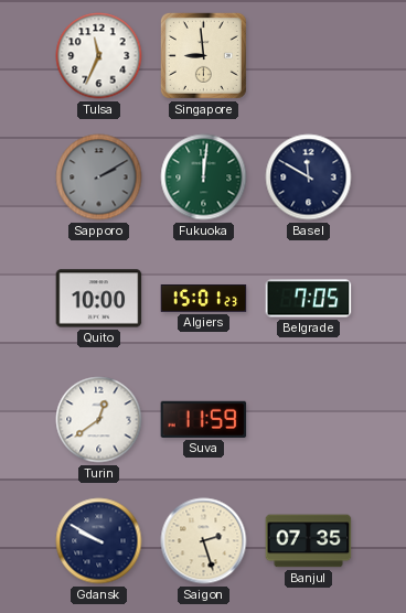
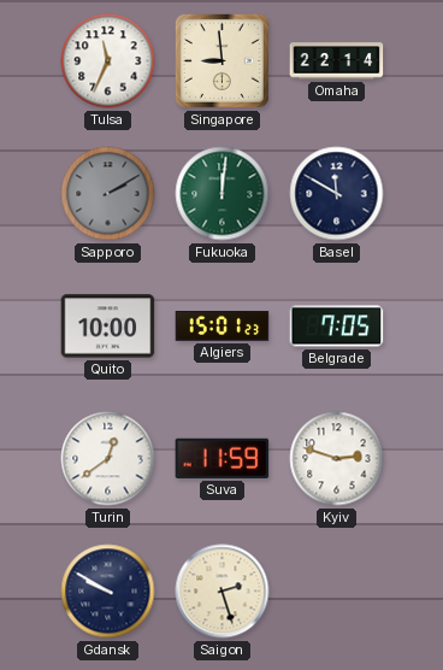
Omaha: none -> 22:14 (337, 61)
Kyiv: none -> 2:48 (337, 459)
Banjul: 07:35 -> none (309, 541)
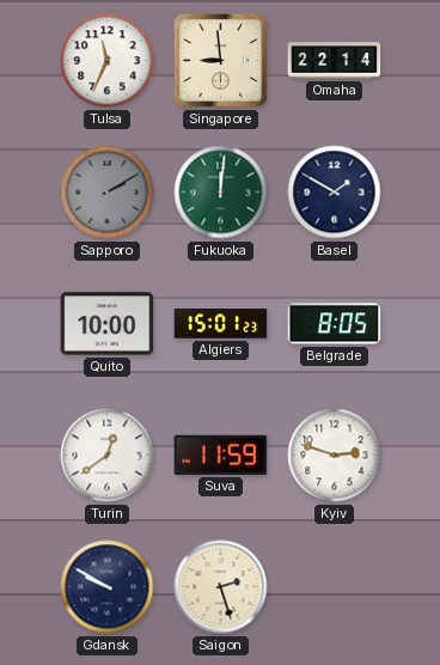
Basel: 11:50 -> 1:50 (335, 193)
Belgrade: 7:05 -> 8:05 (335, 324)
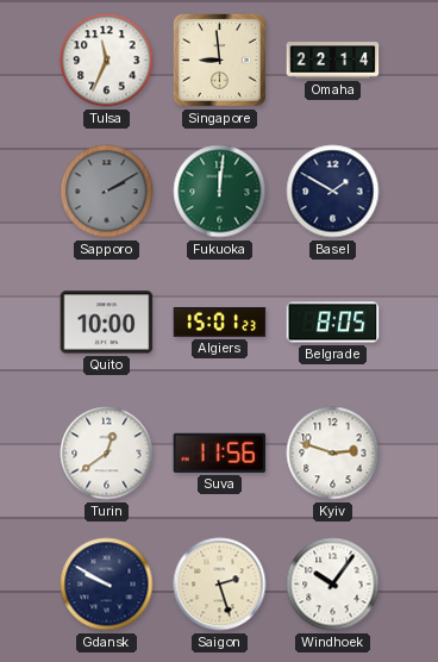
Suva: 11:59 -> 11:56 (220, 452)
Windhoek: none -> 10:06 (333, 585)
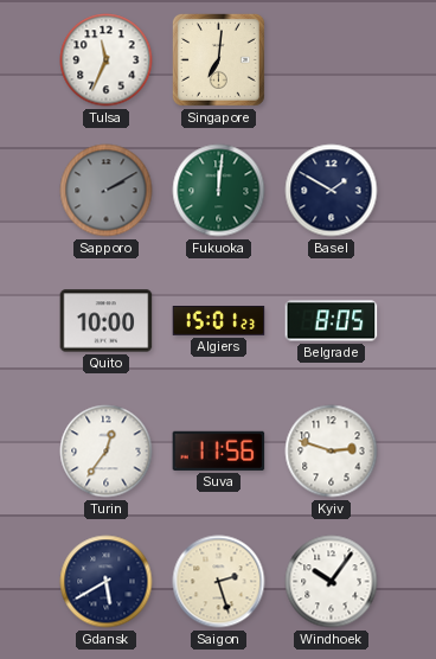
Singapore: 8:59 -> 7:01 (218, 59)
Omaha: 22:14 -> none (333, 61)
Turin: 12:39 -> 12:36 (107, 452)
Gdansk: 9:50 -> 5:40 (107, 582)
